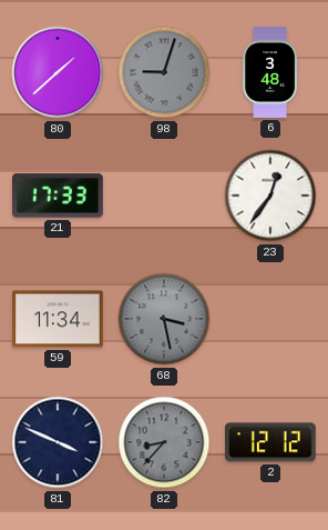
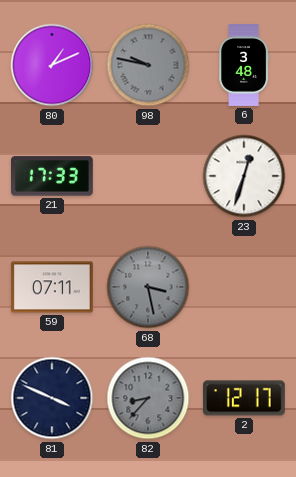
80: 1:38 -> 1:11 (52, 65)
98: 9:03 -> 9:47 (148, 65)
23: 12:36 -> 12:33 (244, 176)
59: 11:34 -> 07:11 (53, 287)
2: 12:12 -> 12:17 (245, 398)
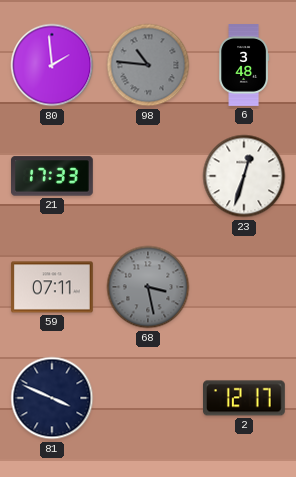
80: 1:11 -> 1:59 (52, 65)
98: 9:47 -> 10:46 (148, 65)
82: 8:37 -> none (148, 398)
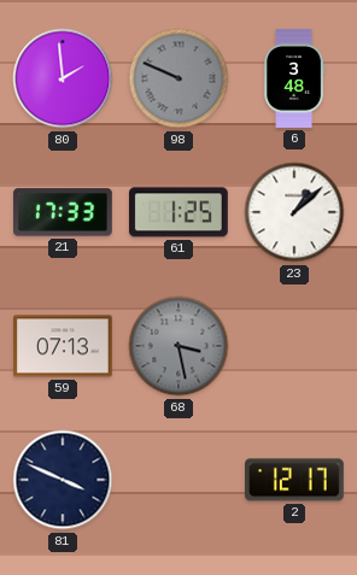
98: 10:46 -> 9:49 (178, 78)
61: none -> 1:25 (178, 212)
23: 12:33 -> 1:08 (294, 212)
59: 07:11 -> 07:13 (64, 346)
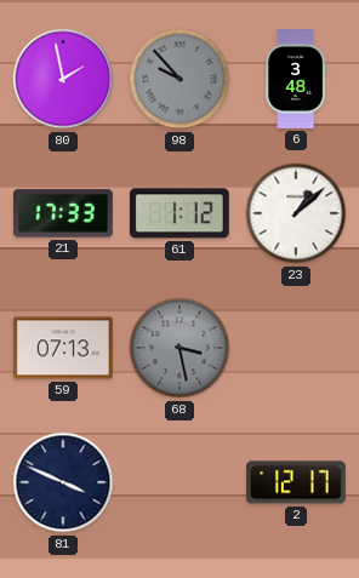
80: 1:59 -> 1:58 (63, 79)
98: 9:49 -> 9:53 (180, 79)
61: 1:25 -> 1:12 (180, 213)
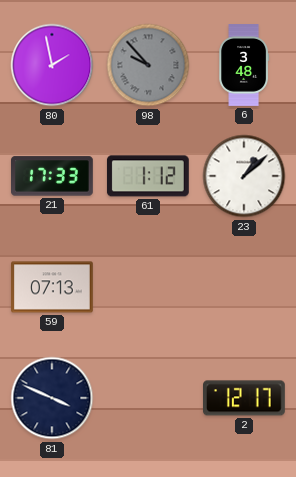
68: 3:28 -> none (180, 348)
